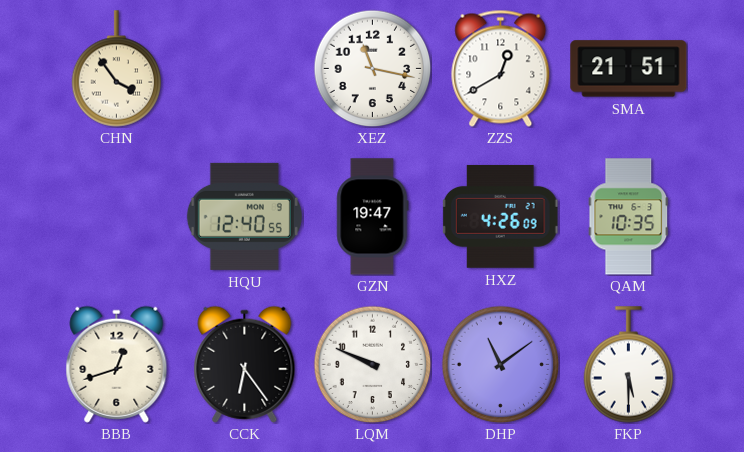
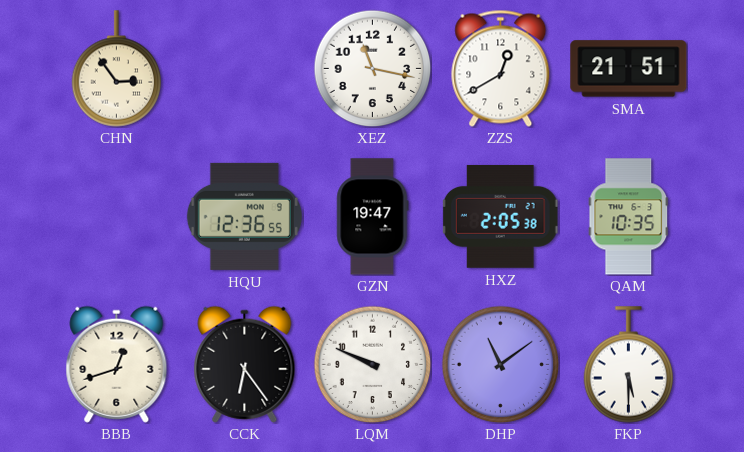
CHN: 3:54 -> 2:54 (117, 69)
HQU: 12:40 -> 12:36 (244, 216)
HXZ: 4:26 -> 2:05 (500, 216)
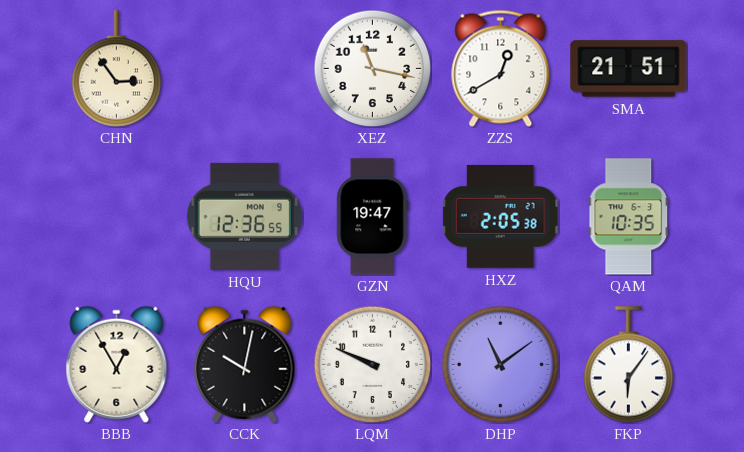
BBB: 12:42 -> 12:55 (117, 364)
CCK: 6:24 -> 10:02 (245, 364)
FKP: 5:30 -> 6:06 (629, 365)
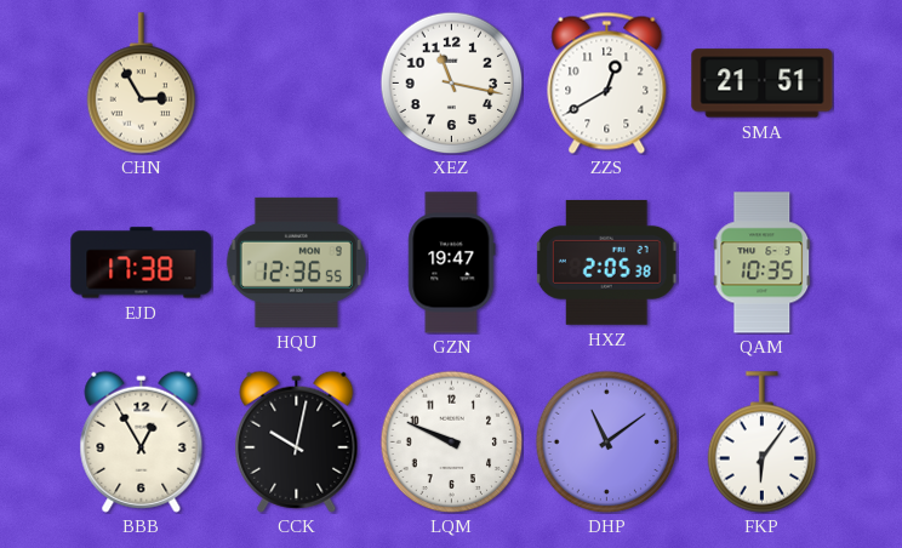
CHN: 2:54 -> 2:55 (142, 84)
EJD: none -> 17:38 (142, 263)
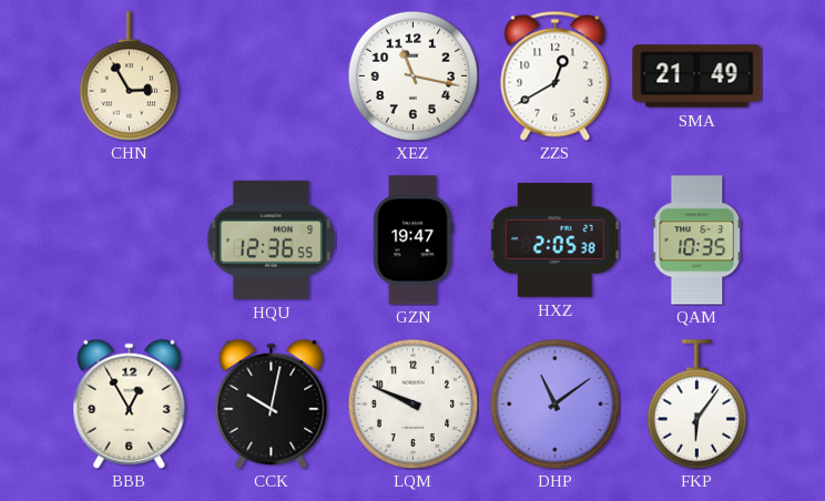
SMA: 21:51 -> 21:49 (697, 76)
EJD: 17:38 -> none (142, 263)
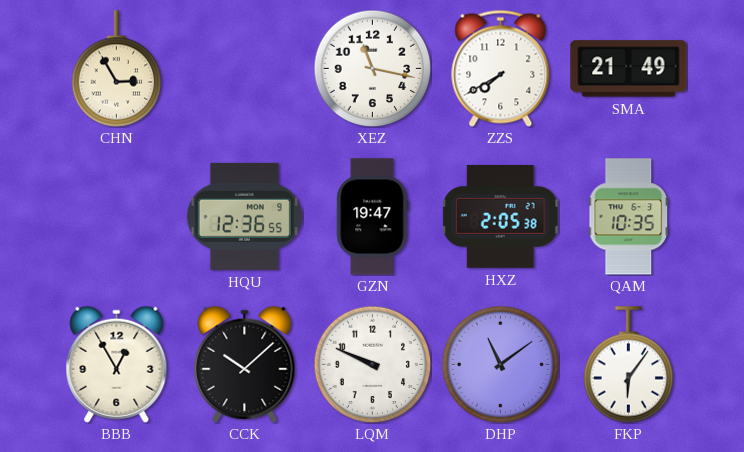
ZZS: 12:40 -> 7:40 (501, 68)
CCK: 10:02 -> 10:08 (245, 364)
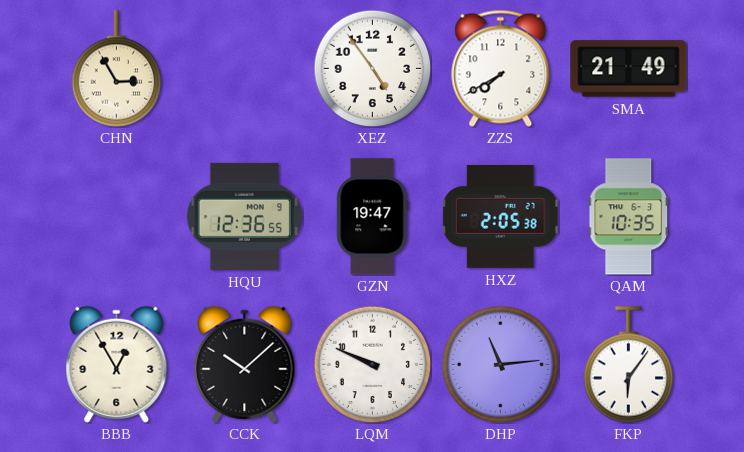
XEZ: 11:17 -> 4:54 (372, 68)
DHP: 11:09 -> 11:14 (500, 364)
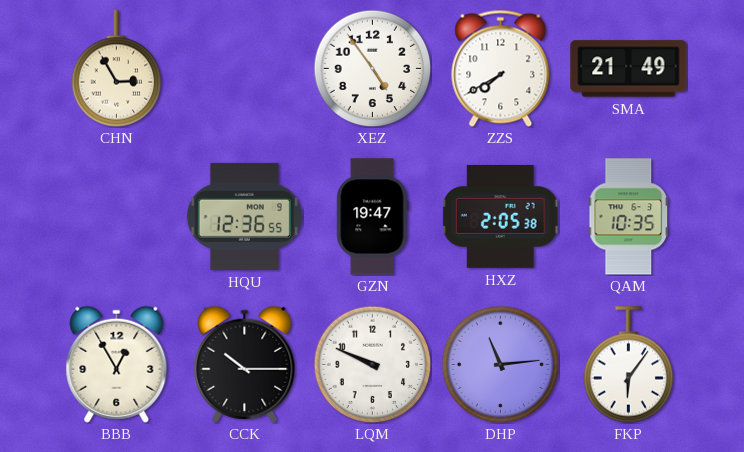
CCK: 10:08 -> 10:15 (245, 364)
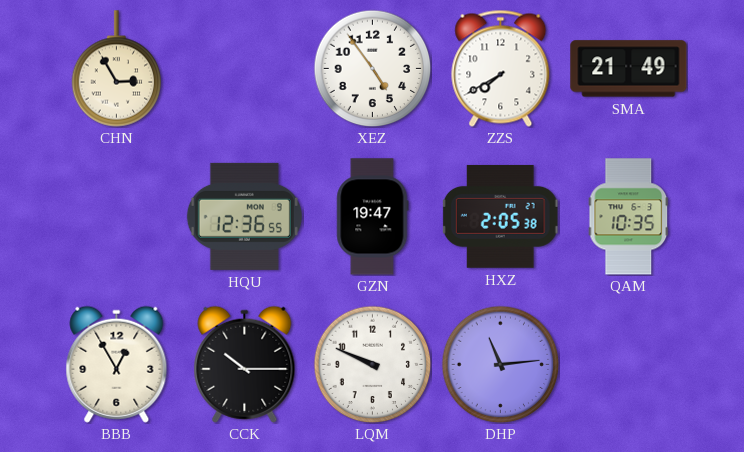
FKP: 6:06 -> none (629, 365)
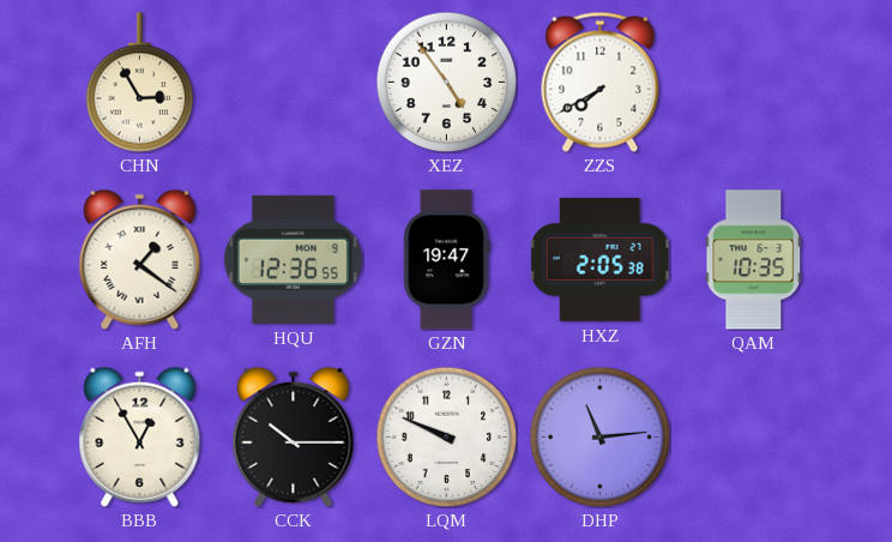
SMA: 21:49 -> none (629, 69)
AFH: none -> 1:21 (140, 259)
